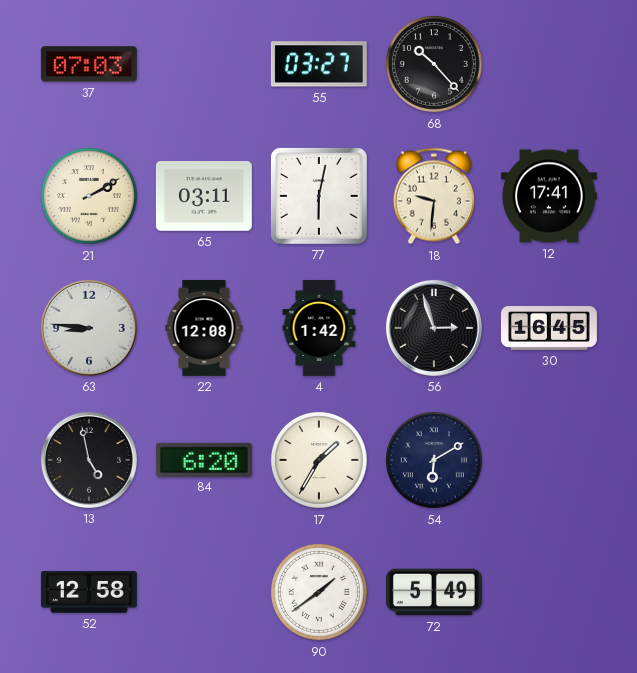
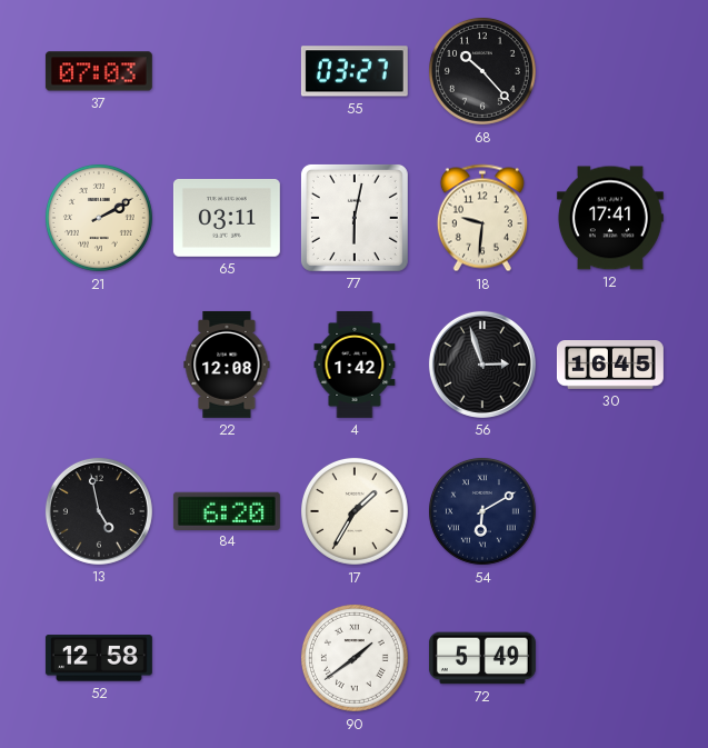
63: 8:46 -> none (89, 328)
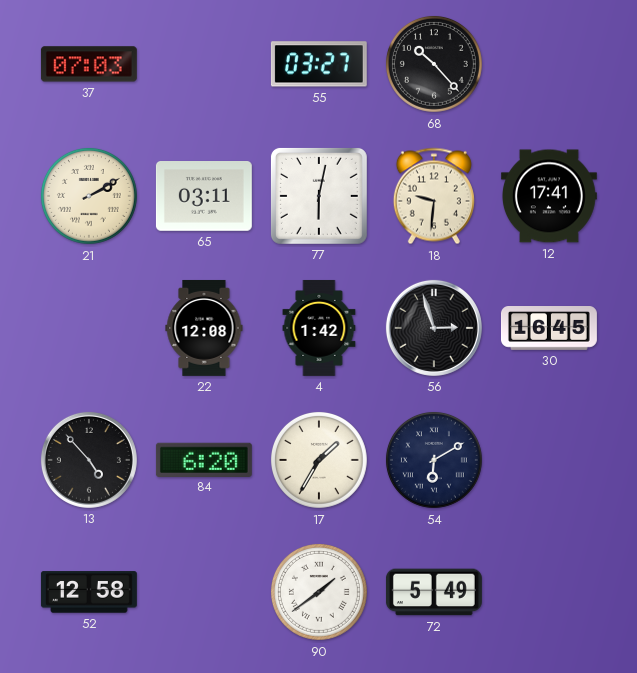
13: 4:58 -> 4:53 (89, 460)
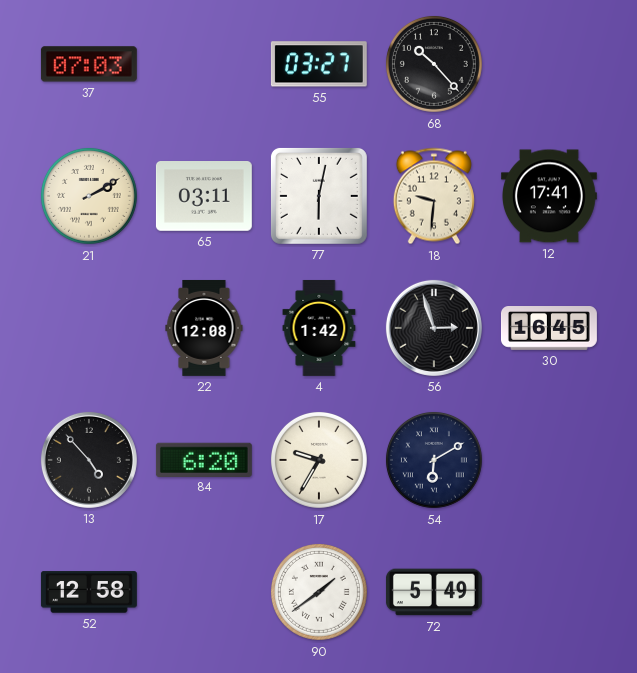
17: 1:35 -> 9:35 (319, 460)
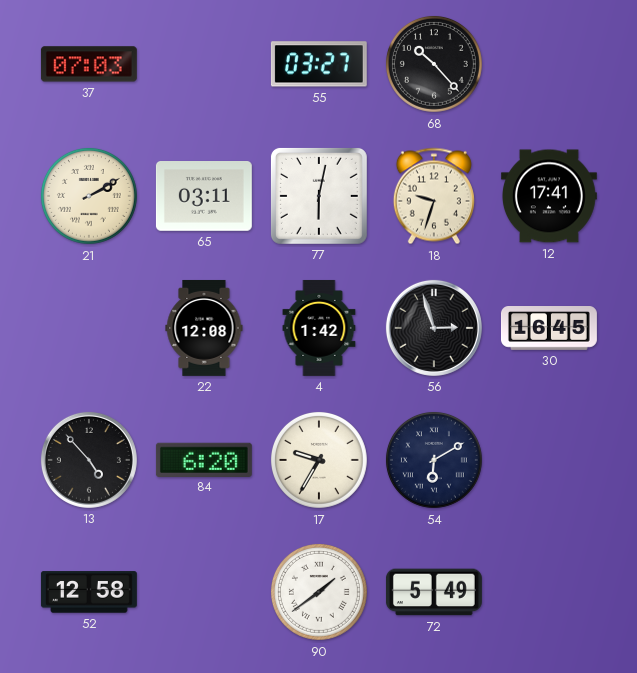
18: 9:31 -> 9:33 (434, 196)
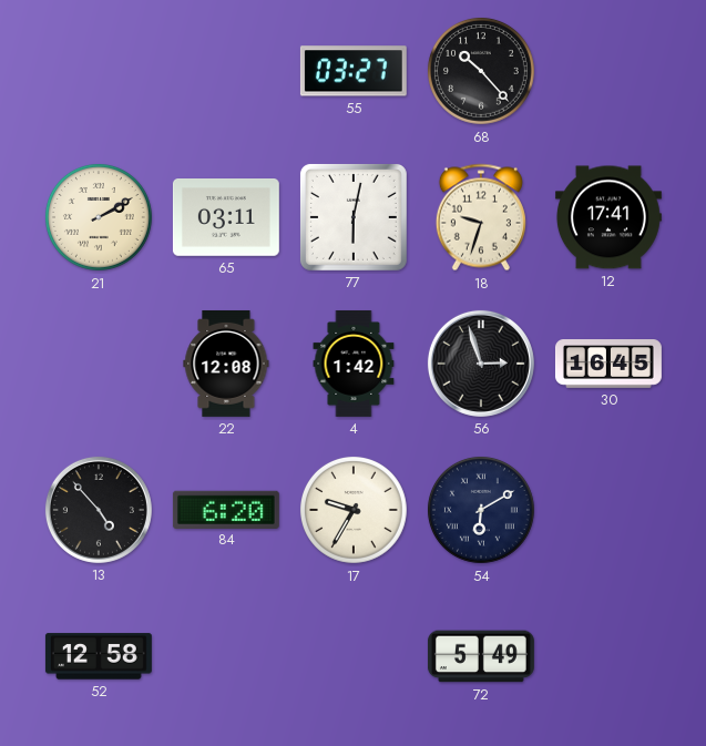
37: 07:03 -> none (89, 64)
90: 1:39 -> none (319, 592)
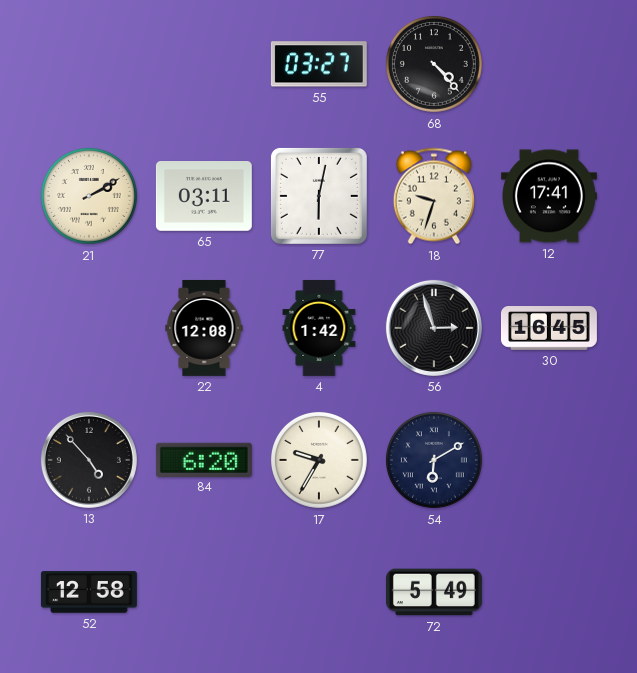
68: 10:23 -> 4:23 (434, 64)
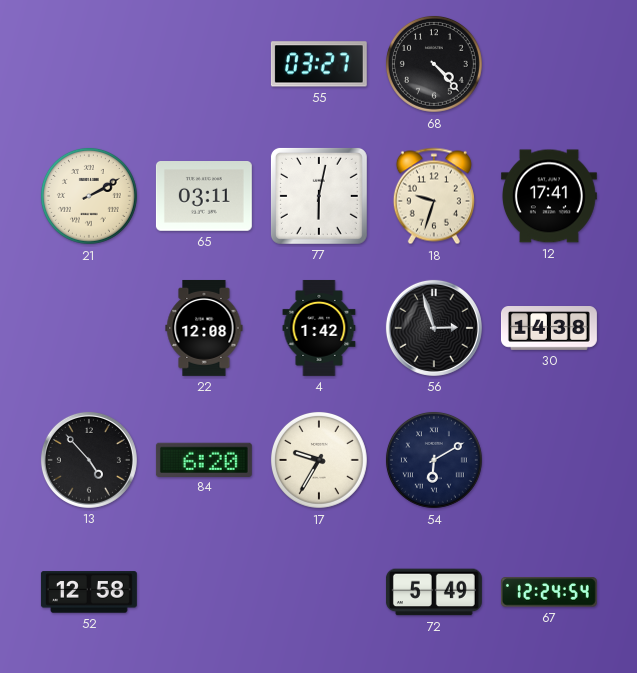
30: 16:45 -> 14:38 (549, 329)
67: none -> 12:24 (549, 592)
